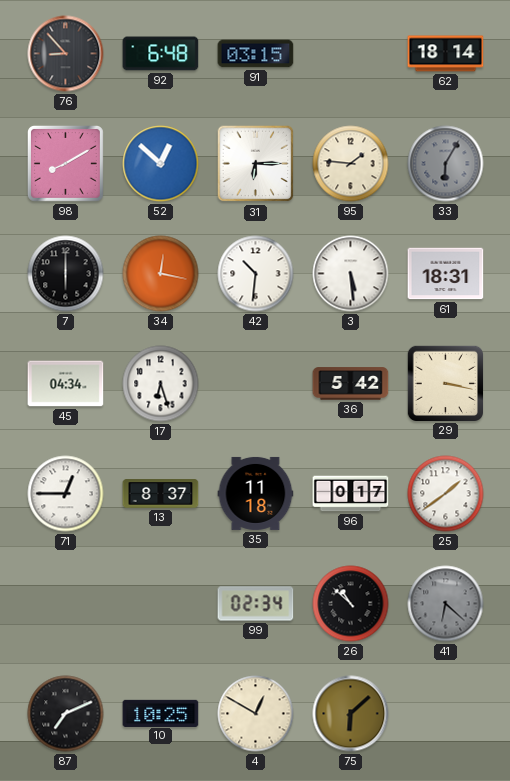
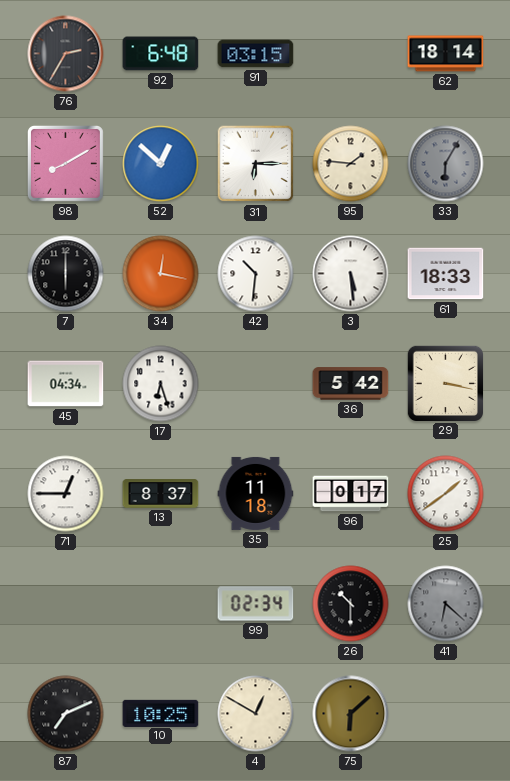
76: 8:53 -> 2:35 (66, 54)
61: 18:31 -> 18:33 (446, 274)
26: 10:52 -> 10:30 (351, 604)
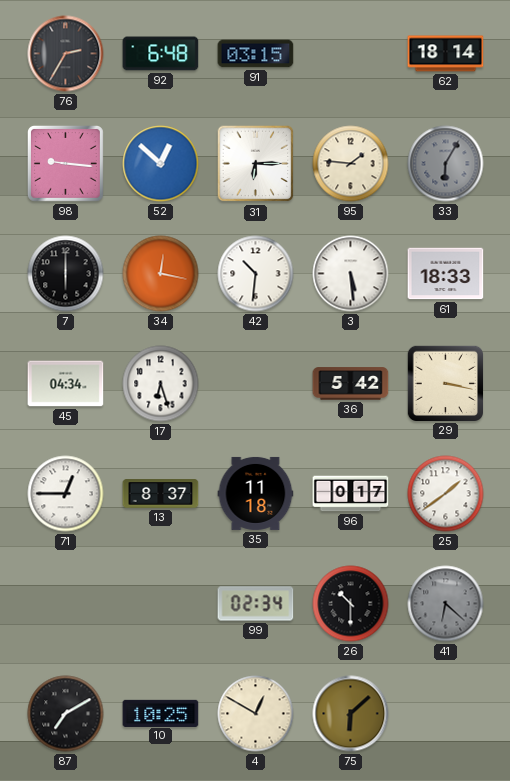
98: 8:10 -> 9:16 (66, 164)
87: 7:11 -> 7:10 (66, 714)
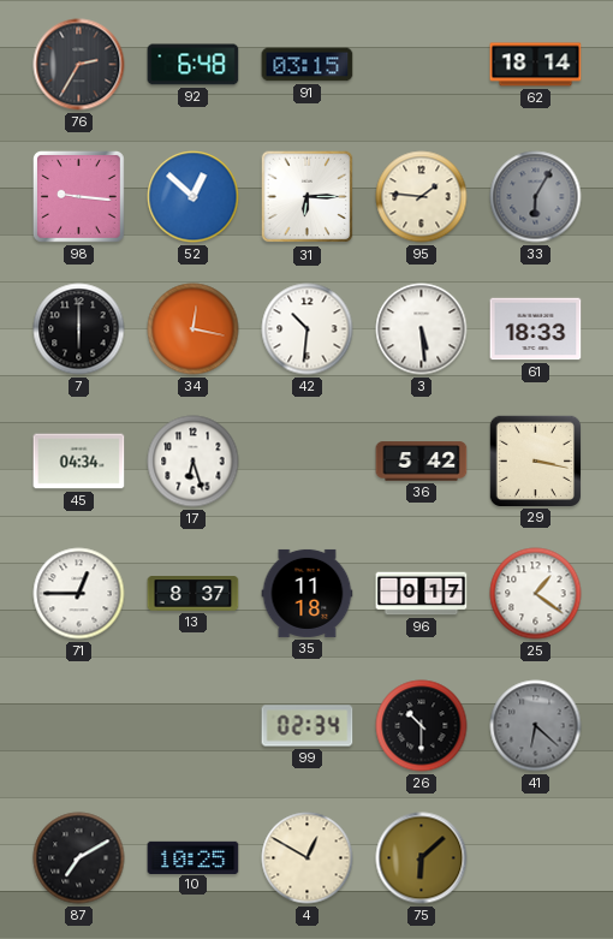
25: 1:39 -> 1:21 (536, 594)
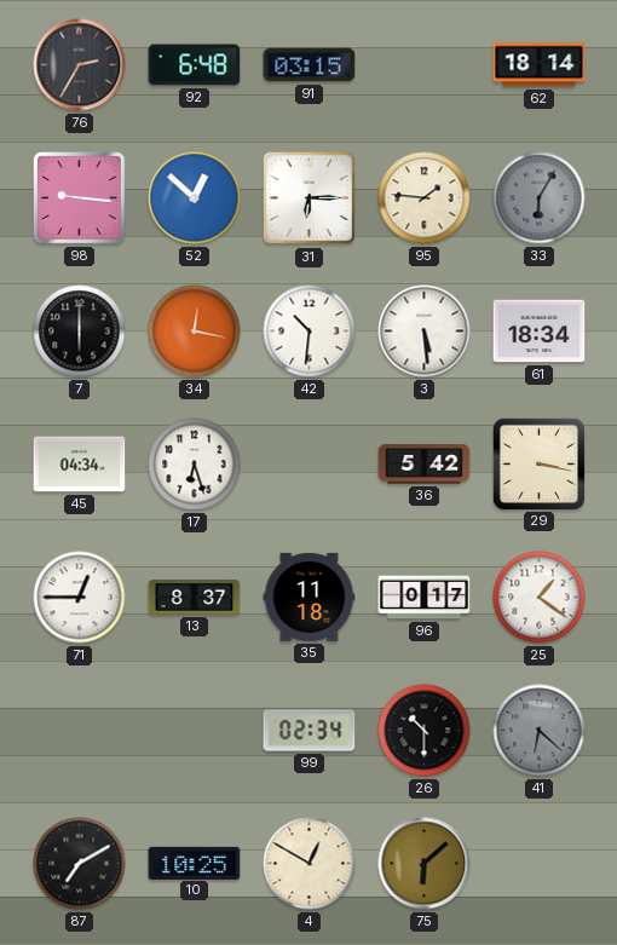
61: 18:33 -> 18:34 (540, 332)
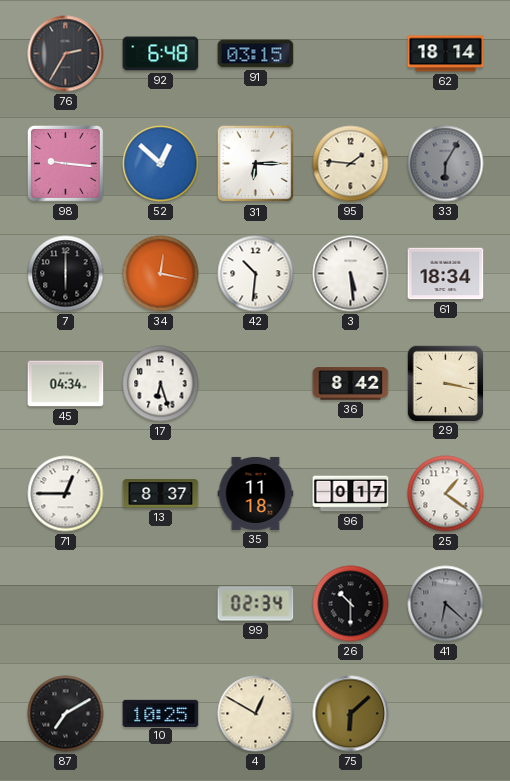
36: 5:42 -> 8:42 (351, 384)
